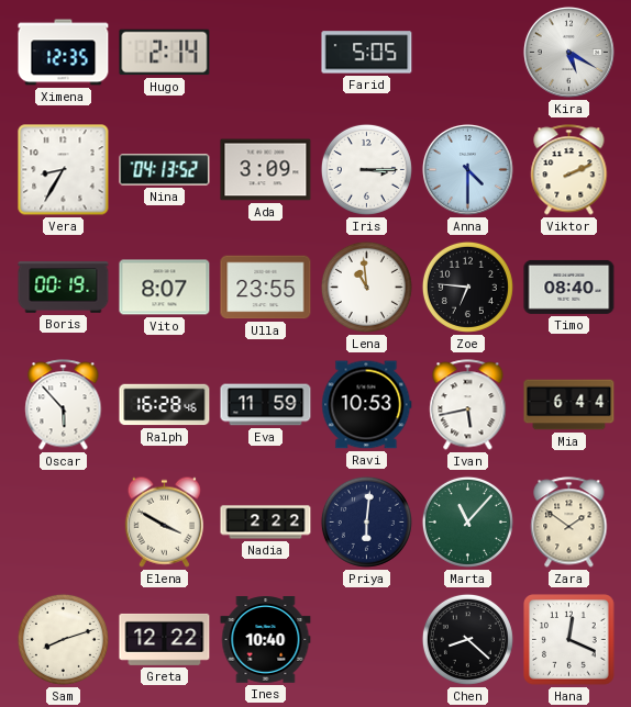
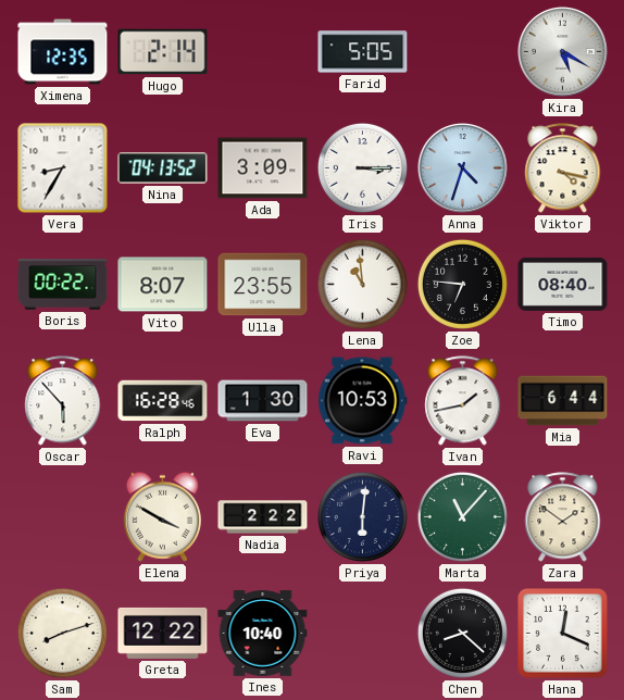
Anna: 4:30 -> 4:33 (462, 167)
Viktor: 2:11 -> 4:17 (563, 168)
Boris: 00:19 -> 00:22 (63, 285)
Eva: 11:59 -> 1:30 (263, 401)
Ivan: 5:43 -> 1:43 (463, 401)
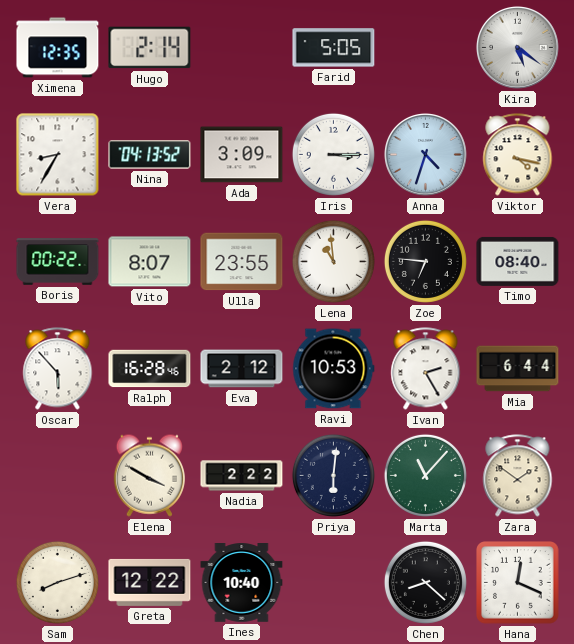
Kira: 5:20 -> 5:21 (517, 47)
Eva: 1:30 -> 2:12 (242, 369)
Ivan: 1:43 -> 2:25 (426, 369)
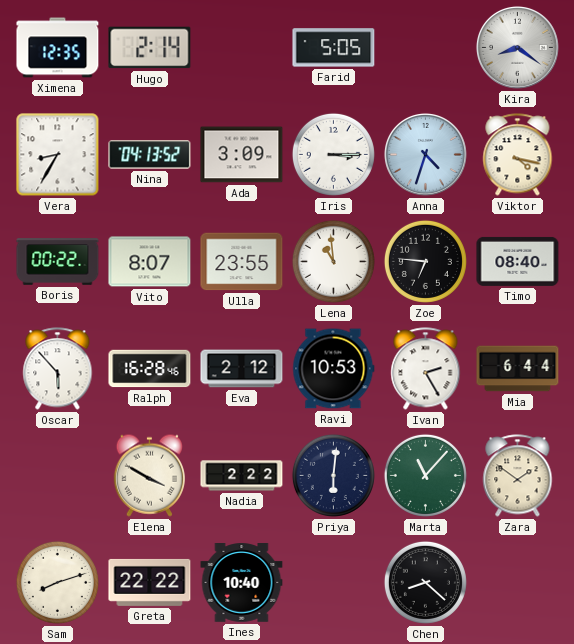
Kira: 5:21 -> 8:21 (517, 47)
Greta: 12:22 -> 22:22 (150, 582)
Hana: 12:19 -> none (518, 583)
